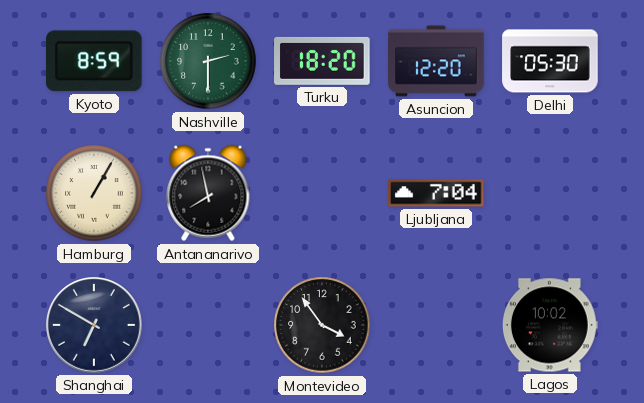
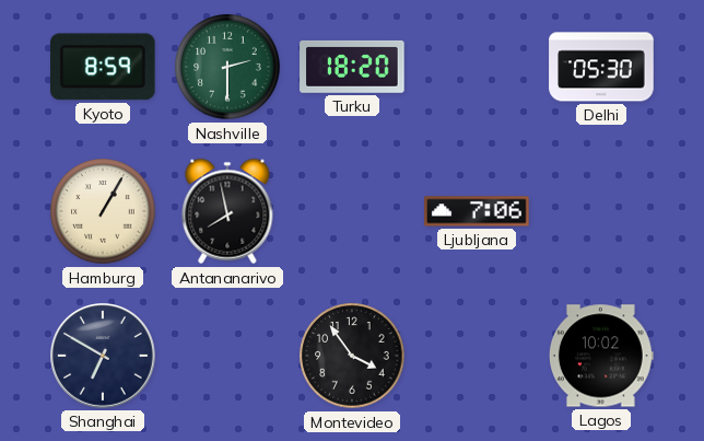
Asuncion: 12:20 -> none (436, 61)
Ljubljana: 7:04 -> 7:06 (477, 211)
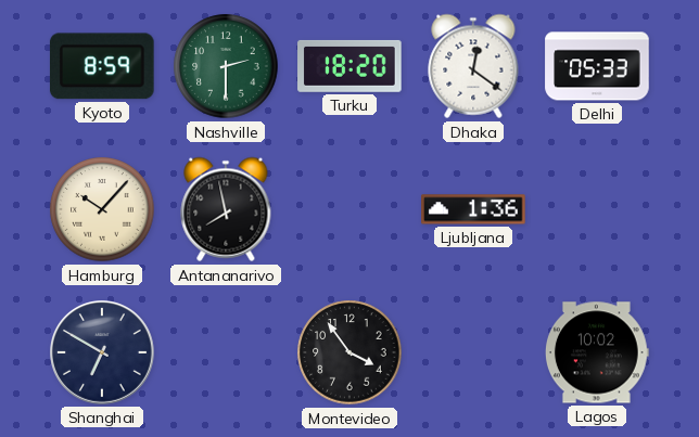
Dhaka: none -> 12:21 (473, 66)
Delhi: 05:30 -> 05:33 (597, 66)
Hamburg: 1:05 -> 10:07 (102, 209)
Ljubljana: 7:06 -> 1:36 (473, 209)
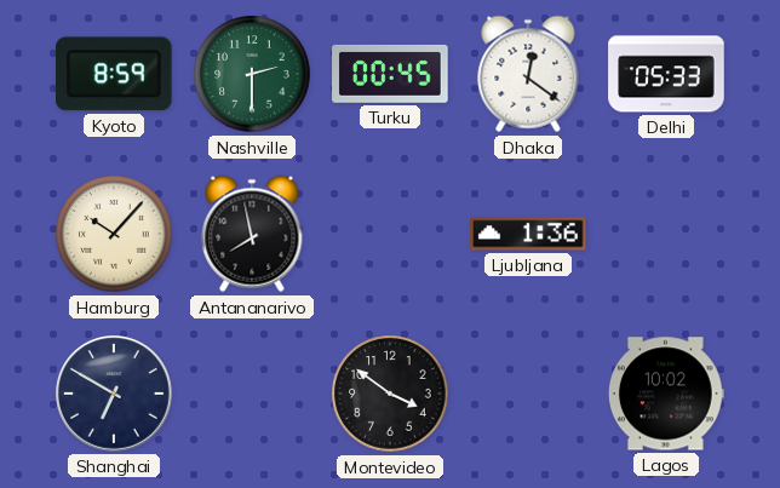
Turku: 18:20 -> 00:45 (390, 74)
Montevideo: 3:54 -> 3:51 (390, 394)
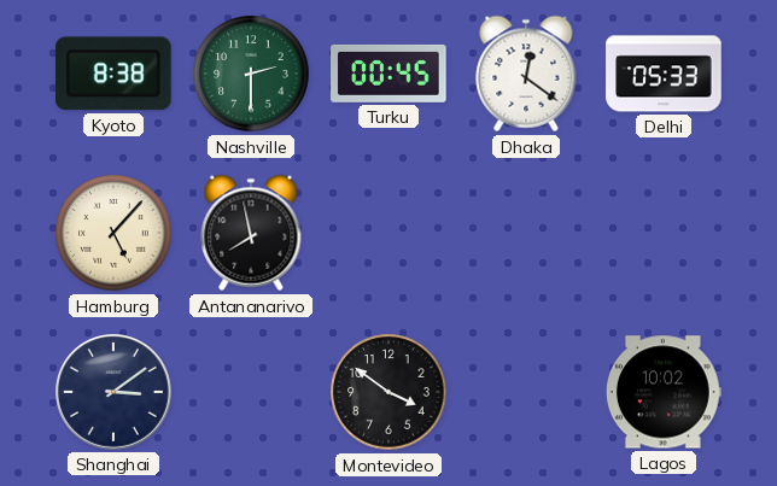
Kyoto: 8:59 -> 8:38 (113, 74)
Hamburg: 10:07 -> 5:07 (113, 233)
Ljubljana: 1:36 -> none (528, 234)
Shanghai: 6:50 -> 3:09 (115, 393)
